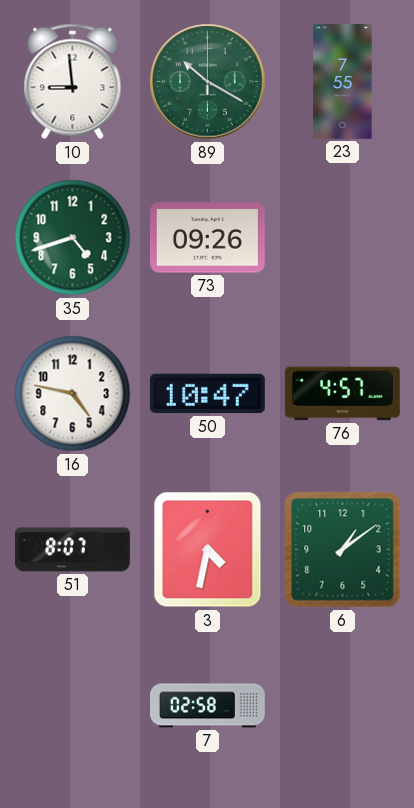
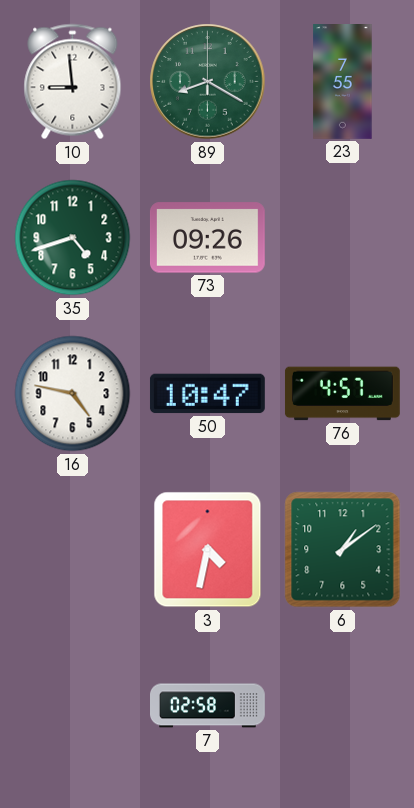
89: 10:20 -> 8:20 (208, 82)
51: 8:07 -> none (73, 550)
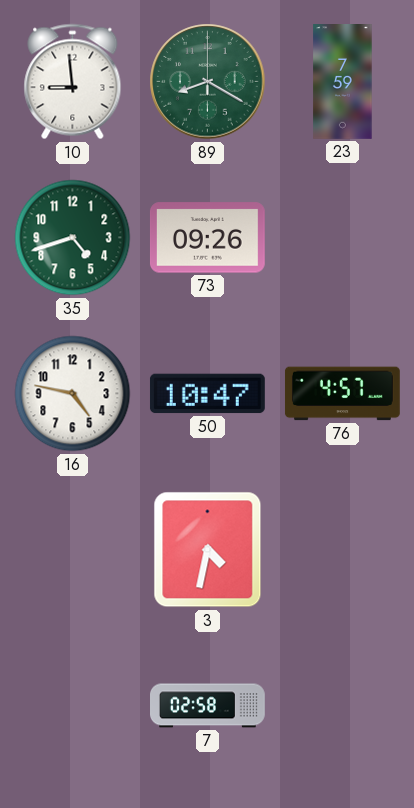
23: 7:55 -> 7:59 (343, 82)
6: 1:09 -> none (343, 550)
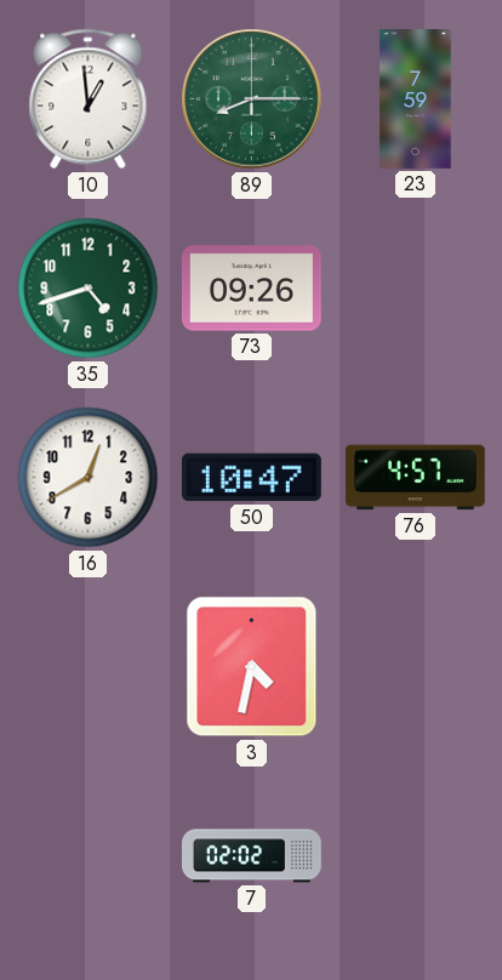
10: 8:59 -> 12:59 (89, 99)
89: 8:20 -> 8:15 (252, 99)
16: 4:47 -> 12:40 (89, 478)
7: 02:58 -> 02:02 (252, 856)
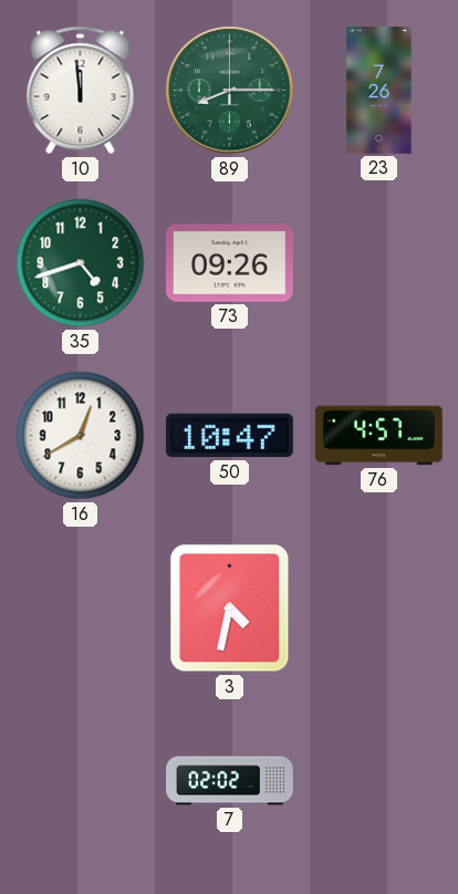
10: 12:59 -> 11:59 (81, 91)
23: 7:59 -> 7:26 (379, 91)
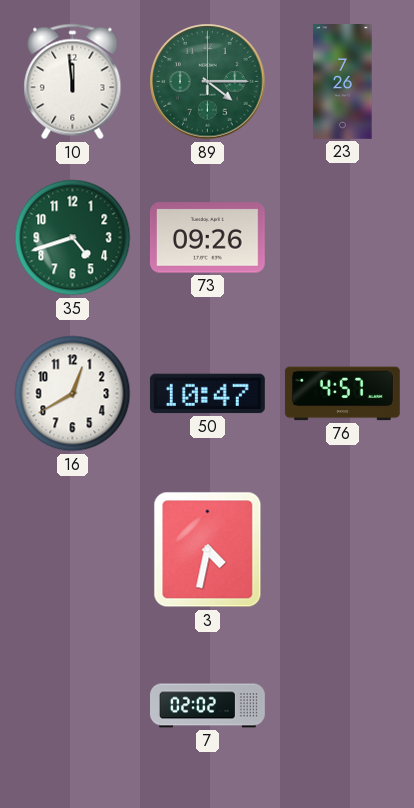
89: 8:15 -> 4:15 (208, 82)
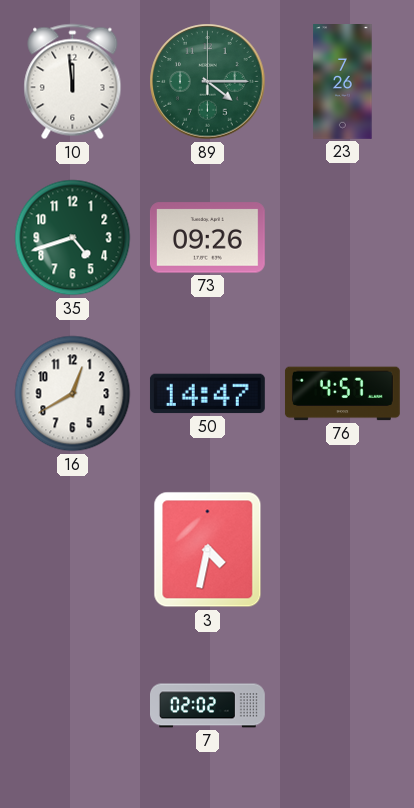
50: 10:47 -> 14:47 (207, 394)
